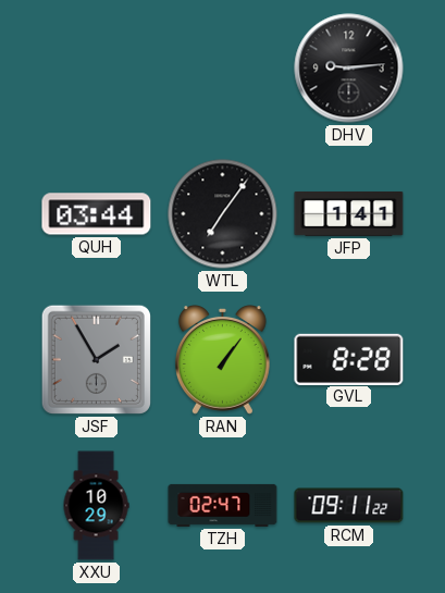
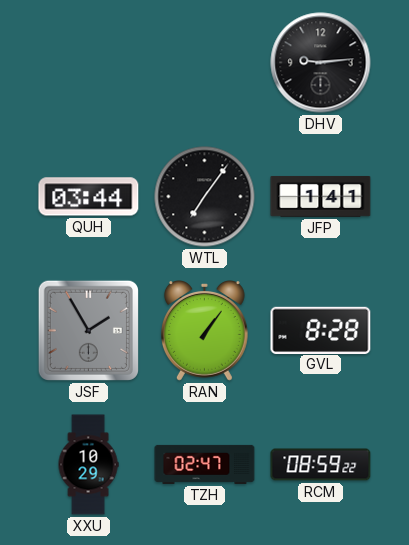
RCM: 09:11 -> 08:59 (321, 465)
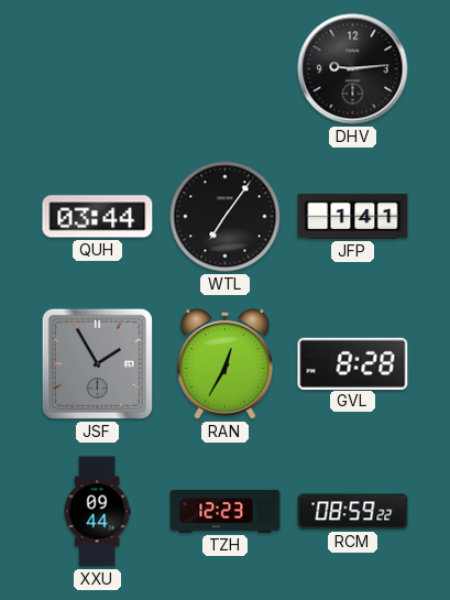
RAN: 1:06 -> 12:35 (224, 364)
XXU: 10:29 -> 09:44 (97, 512)
TZH: 02:47 -> 12:23 (226, 511)
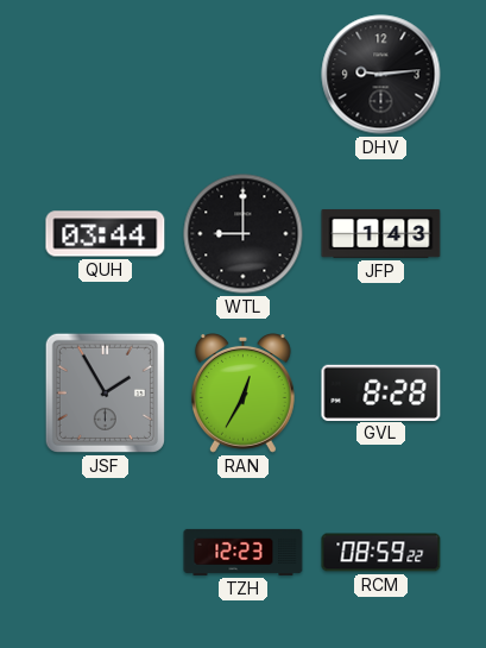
WTL: 7:06 -> 9:00 (244, 234)
JFP: 1:41 -> 1:43 (381, 233)
XXU: 09:44 -> none (97, 512)
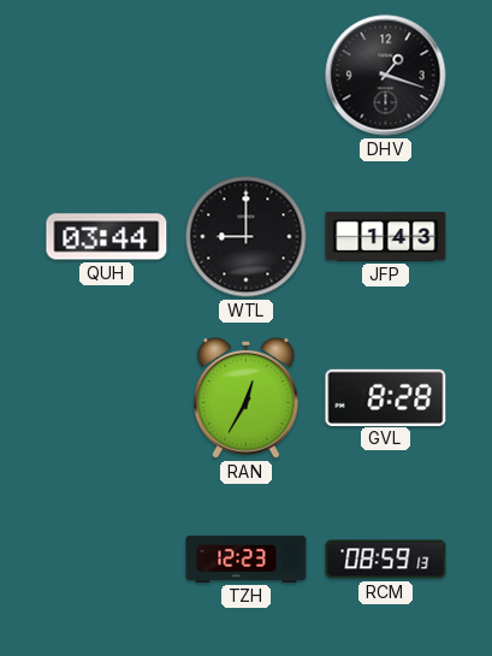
DHV: 9:14 -> 1:18 (386, 76)
JSF: 1:55 -> none (105, 392)
RCM: 08:59:22 -> 08:59:13 (386, 560)
